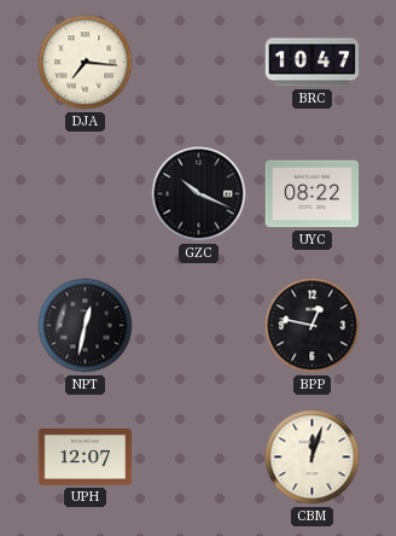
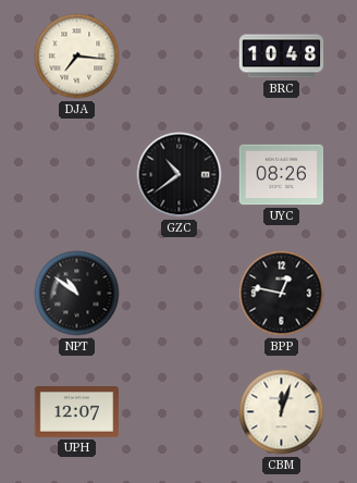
BRC: 10:47 -> 10:48 (282, 57)
GZC: 10:19 -> 10:39 (180, 175)
UYC: 08:22 -> 08:26 (282, 175)
NPT: 12:32 -> 10:51 (77, 294)
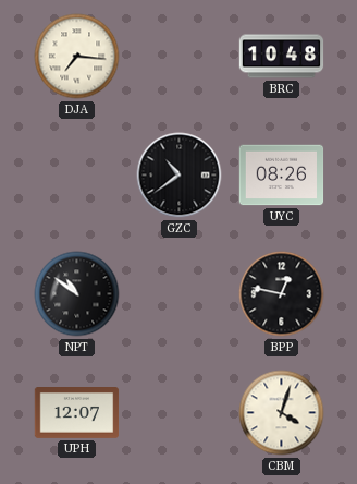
CBM: 12:03 -> 4:03 (282, 413)
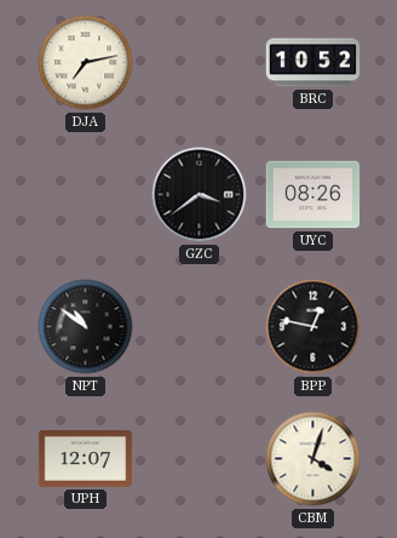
DJA: 7:16 -> 7:13 (86, 63)
BRC: 10:48 -> 10:52 (313, 63)
GZC: 10:39 -> 3:39 (200, 195)
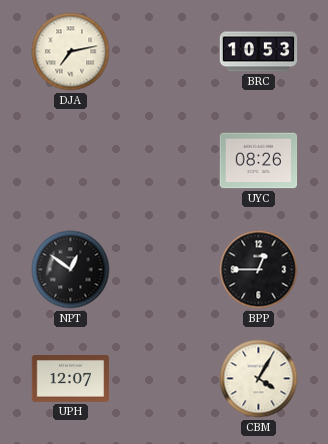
BRC: 10:52 -> 10:53 (259, 52)
GZC: 3:39 -> none (200, 195)
NPT: 10:51 -> 12:51 (71, 270)
BPP: 12:47 -> 12:45 (259, 270)
CBM: 4:03 -> 4:05 (259, 379)
